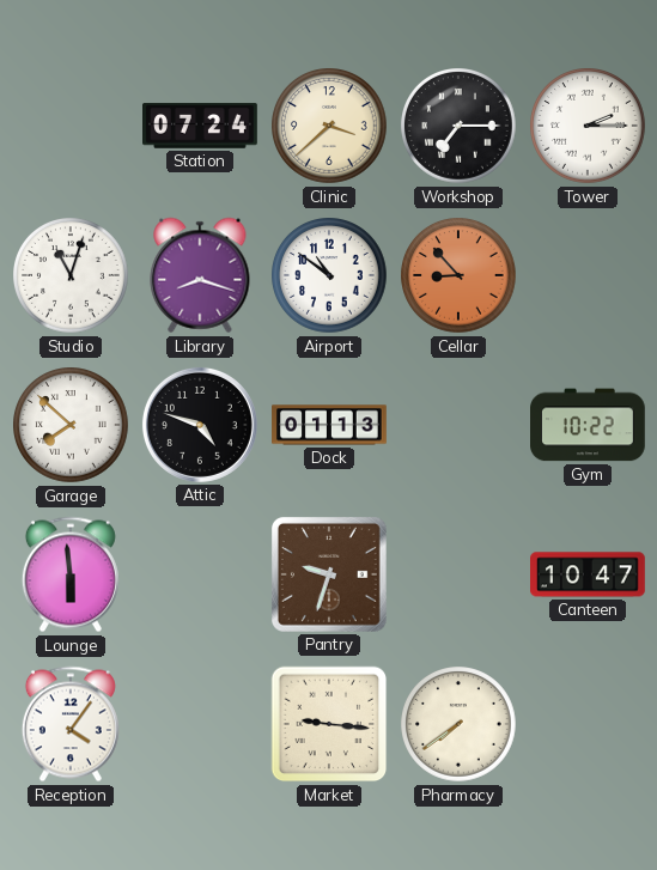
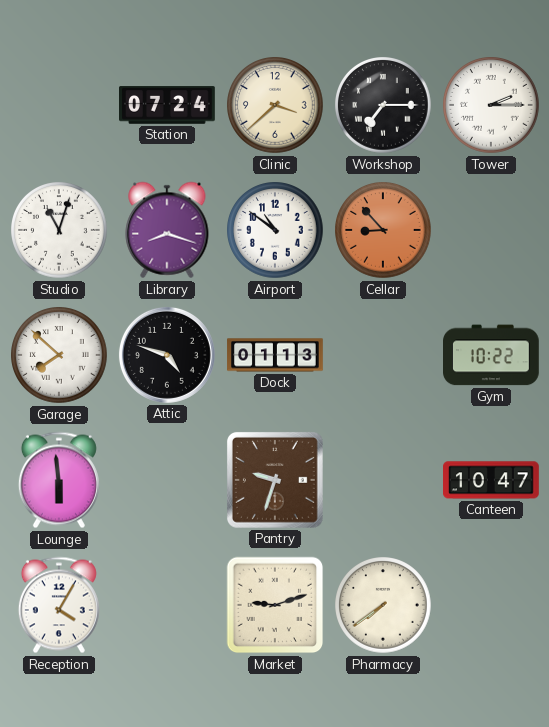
Reception: 4:06 -> 4:05 (59, 605)
Market: 9:16 -> 9:12 (275, 605)
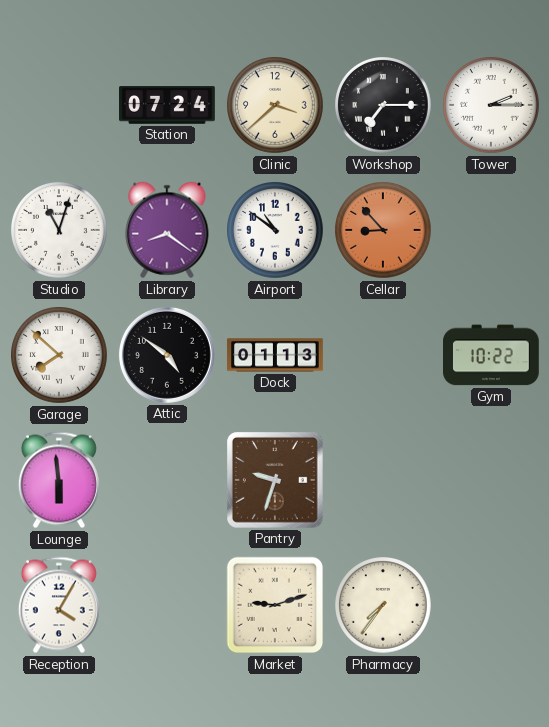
Library: 8:18 -> 8:21 (167, 230)
Attic: 4:48 -> 4:51 (167, 355)
Canteen: 10:47 -> none (492, 480)
Pharmacy: 7:39 -> 7:36 (384, 606)
